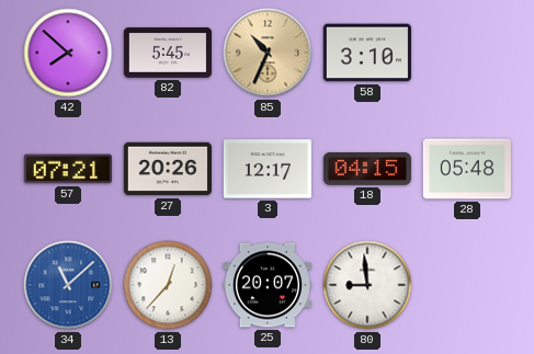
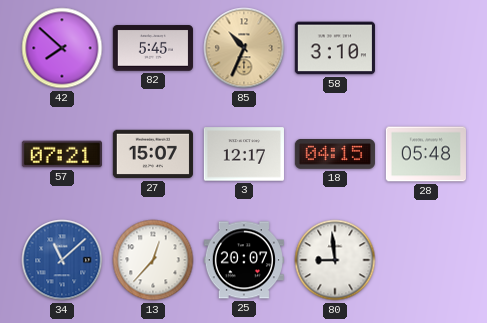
27: 20:26 -> 15:07 (153, 154)
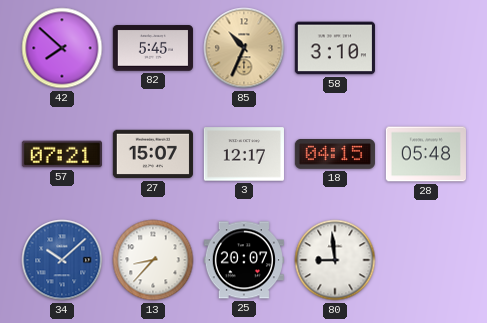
34: 11:08 -> 10:08 (62, 260)
13: 12:37 -> 8:37 (153, 260)
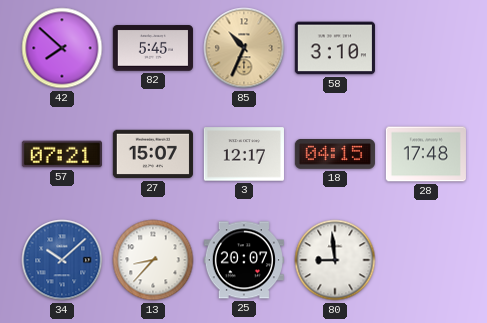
28: 05:48 -> 17:48 (426, 154)
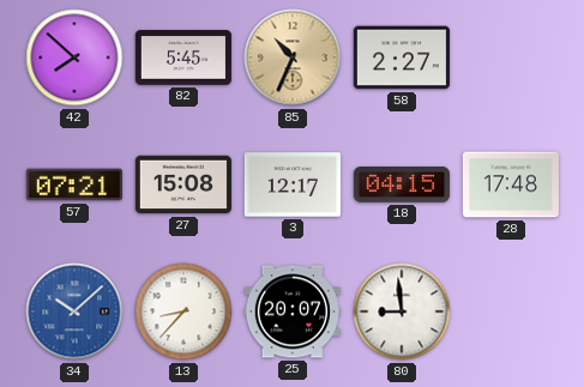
58: 3:10 -> 2:27 (402, 58)
27: 15:07 -> 15:08 (183, 185)
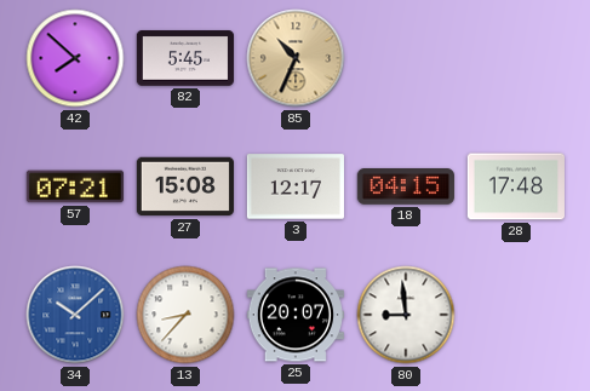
58: 2:27 -> none (402, 58)
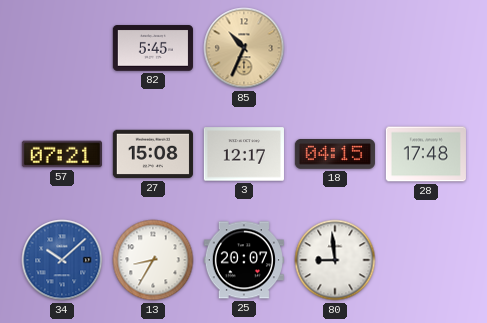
42: 7:52 -> none (75, 58)
13: 8:37 -> 8:35 (153, 260)
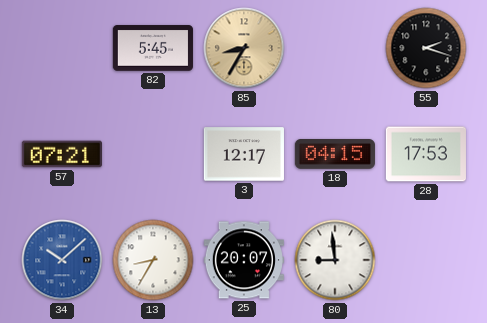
85: 10:34 -> 8:35 (244, 48)
55: none -> 2:18 (426, 48)
27: 15:08 -> none (153, 154)
28: 17:48 -> 17:53 (426, 154)
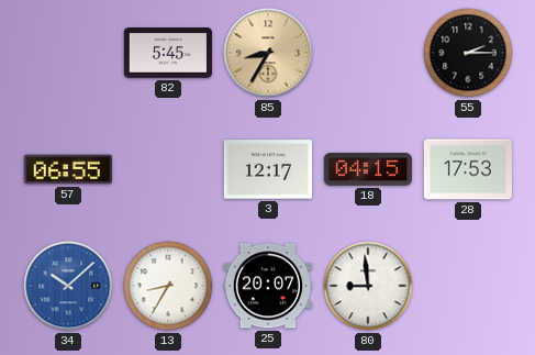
55: 2:18 -> 2:15 (468, 53)
57: 07:21 -> 06:55 (68, 169)
